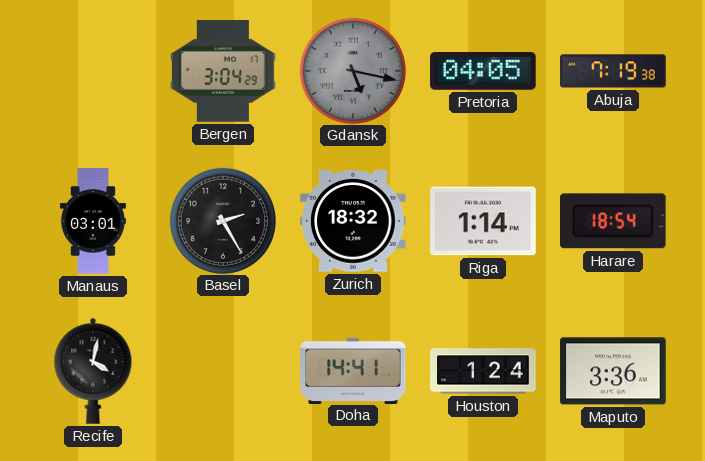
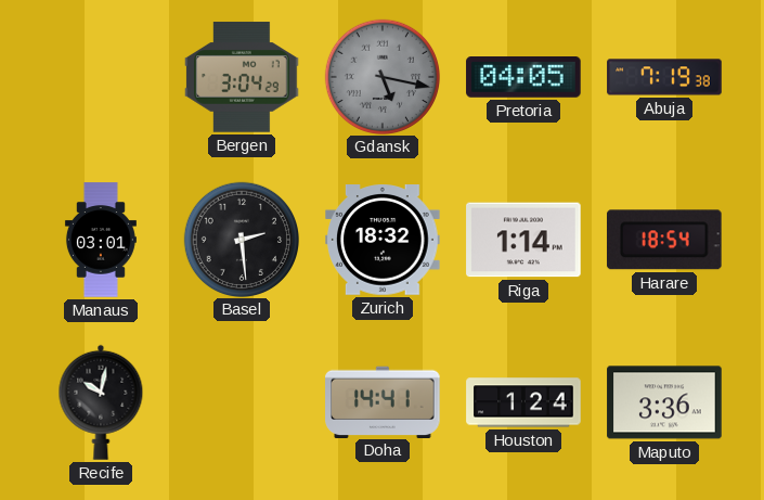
Basel: 2:25 -> 2:29 (241, 239)
Recife: 4:02 -> 10:02 (101, 402)
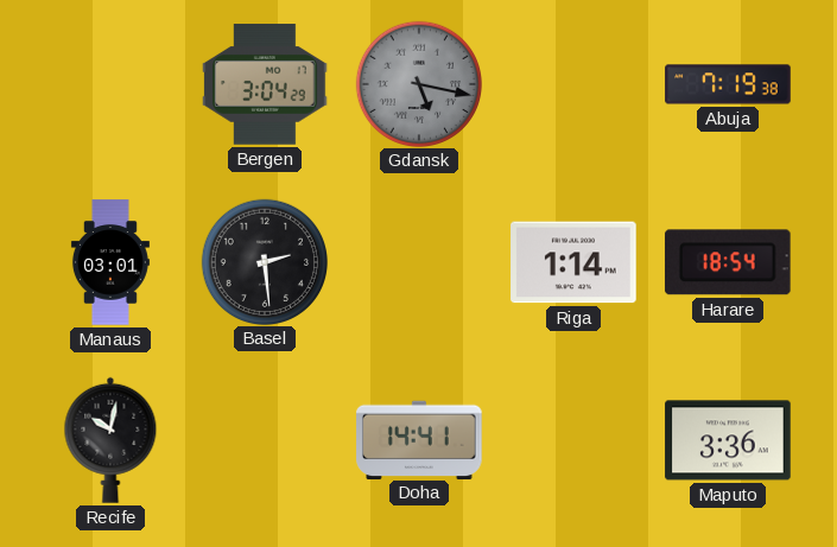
Pretoria: 04:05 -> none (523, 78)
Zurich: 18:32 -> none (383, 241)
Houston: 1:24 -> none (523, 402)
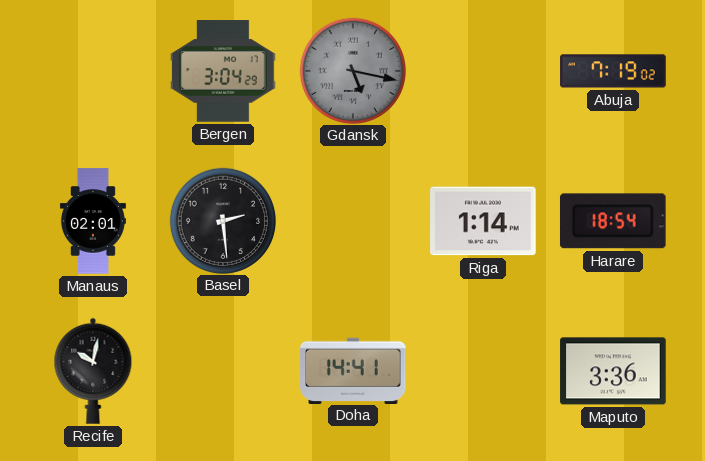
Abuja: 7:19:38 -> 7:19:02 (613, 71)
Manaus: 03:01 -> 02:01 (93, 221)
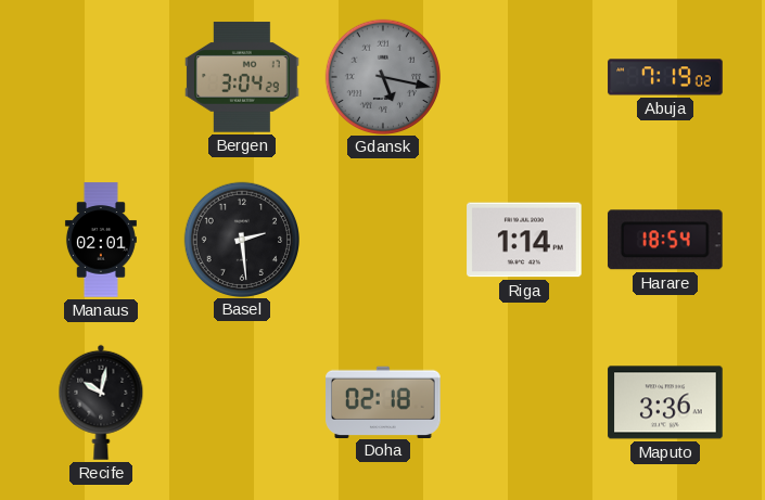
Doha: 14:41 -> 02:18 (383, 401)
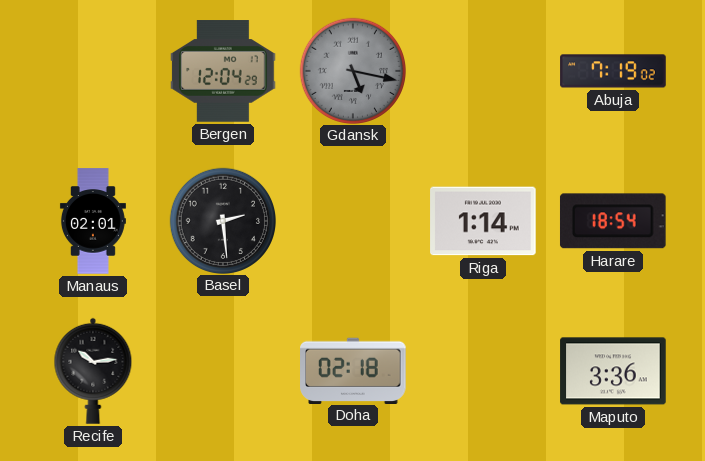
Bergen: 3:04 -> 12:04 (223, 71)
Recife: 10:02 -> 10:14 (93, 371)
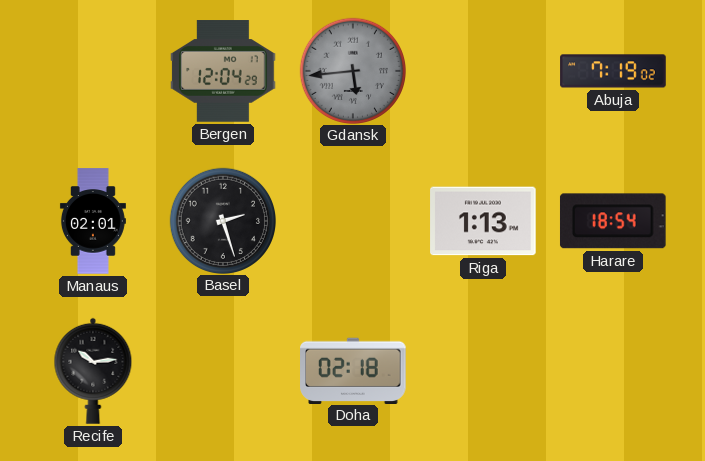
Gdansk: 5:17 -> 5:44 (352, 70)
Basel: 2:29 -> 2:27 (222, 220)
Riga: 1:14 -> 1:13 (483, 221)
Maputo: 3:36 -> none (613, 371)
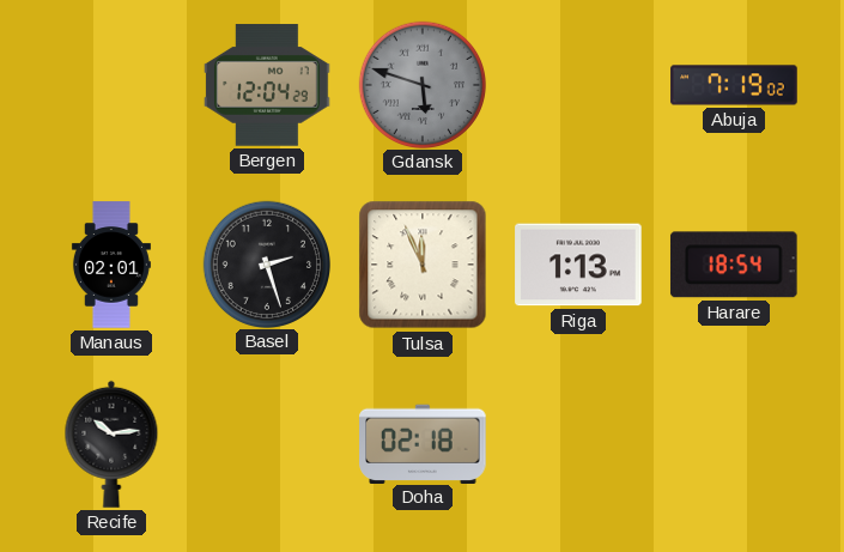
Gdansk: 5:44 -> 5:48 (421, 84)
Tulsa: none -> 11:56 (423, 265)
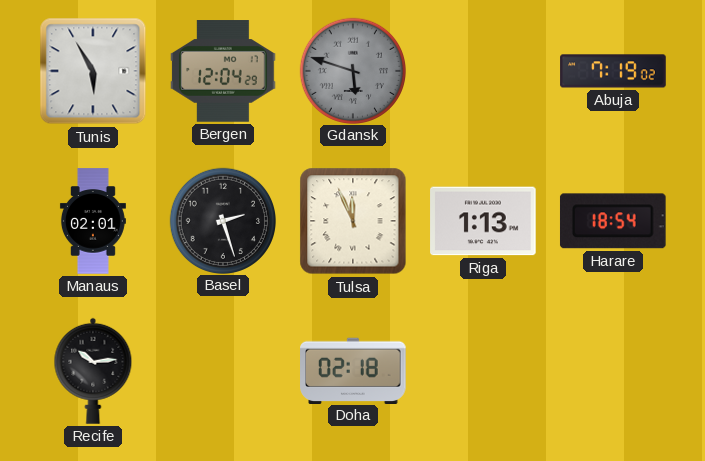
Tunis: none -> 5:55 (93, 71)
